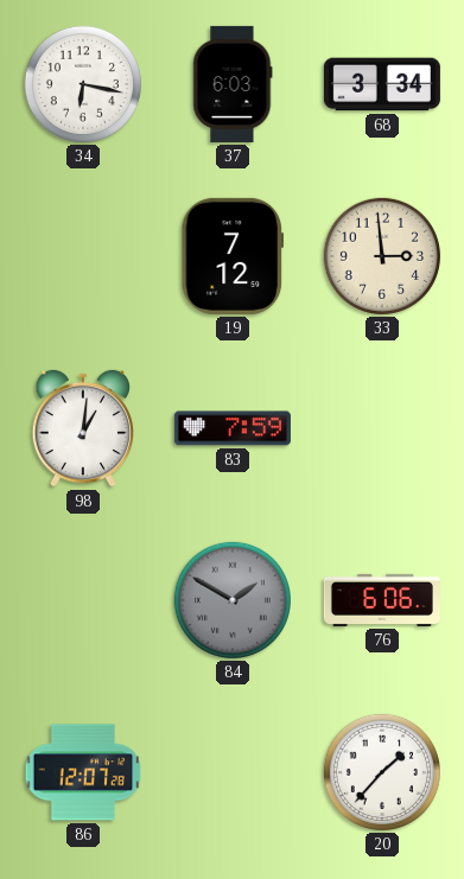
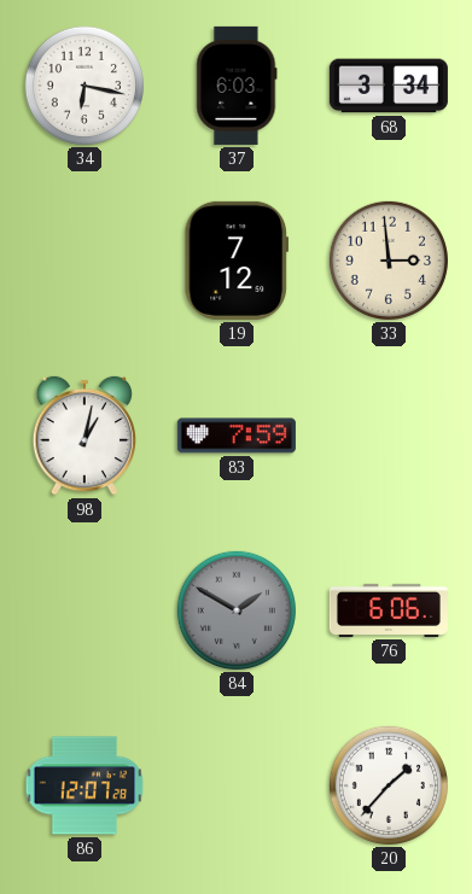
98: 1:01 -> 1:02 (85, 436)
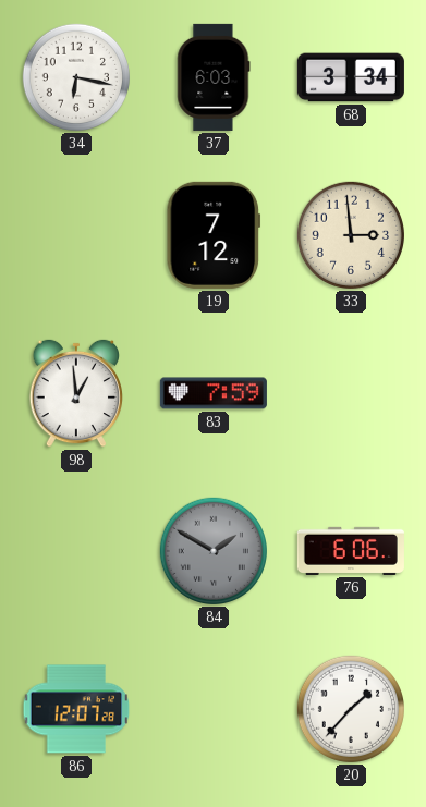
98: 1:02 -> 12:59 (76, 393)
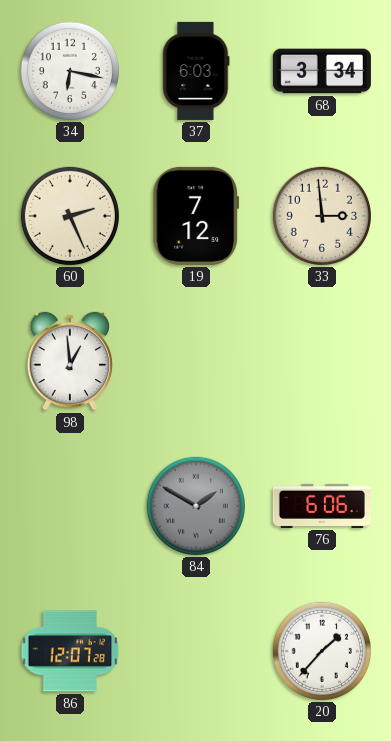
60: none -> 2:26 (70, 216)
83: 7:59 -> none (214, 393)
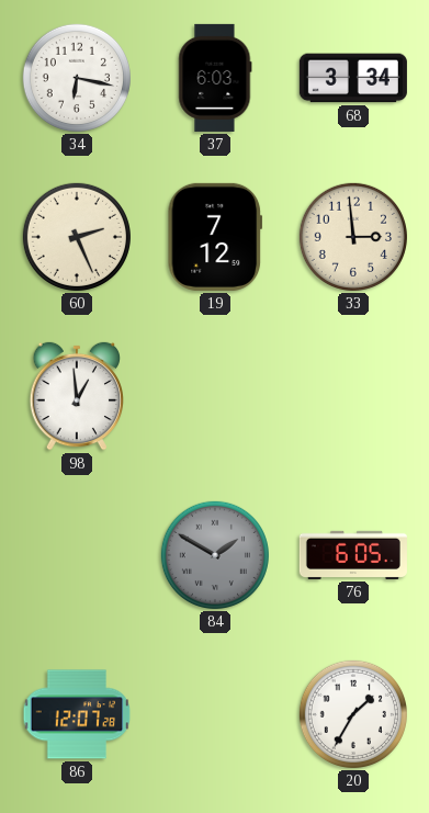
76: 6:06 -> 6:05 (353, 555)
20: 1:37 -> 1:35 (353, 714)
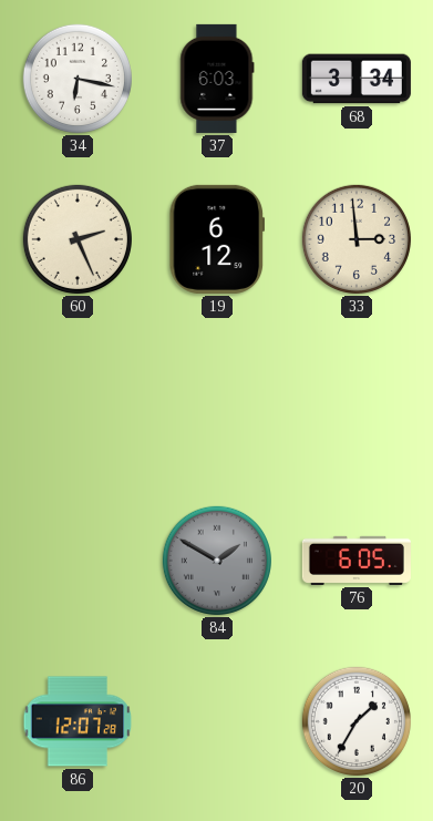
19: 7:12 -> 6:12 (217, 239)
98: 12:59 -> none (77, 396)
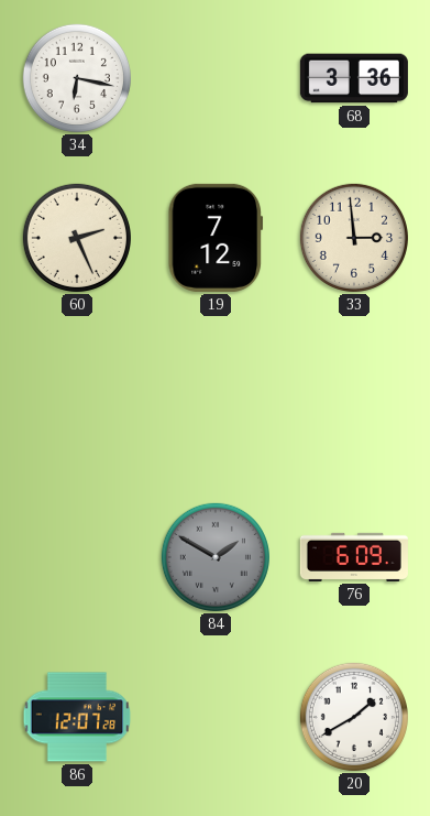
37: 6:03 -> none (217, 79)
68: 3:34 -> 3:36 (354, 78)
19: 6:12 -> 7:12 (216, 238)
76: 6:05 -> 6:09 (354, 557)
20: 1:35 -> 1:40 (354, 717)
